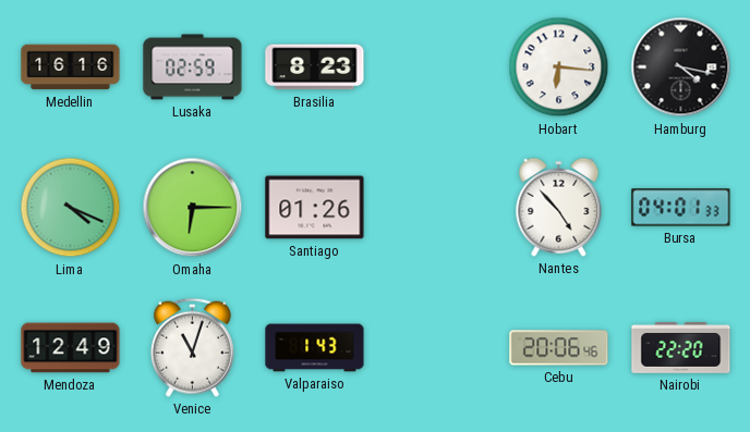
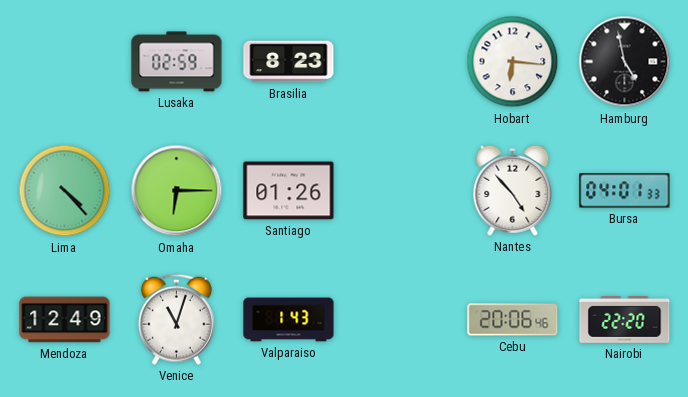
Medellin: 16:16 -> none (71, 67)
Hamburg: 4:17 -> 4:58 (625, 62)
Lima: 4:19 -> 4:23 (65, 191)
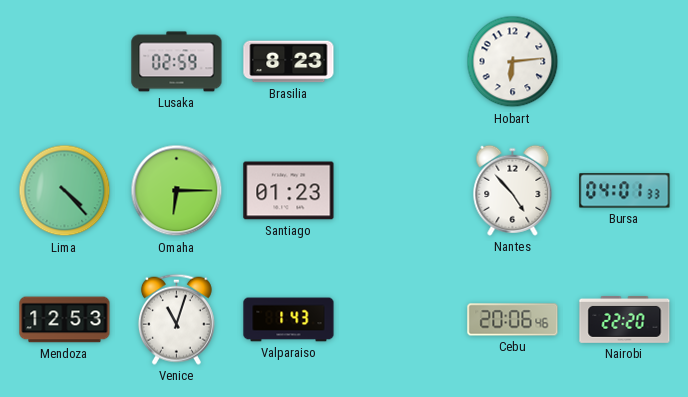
Hobart: 6:16 -> 6:14 (513, 62)
Hamburg: 4:58 -> none (625, 62)
Santiago: 01:26 -> 01:23 (289, 191)
Mendoza: 12:49 -> 12:53 (65, 320)
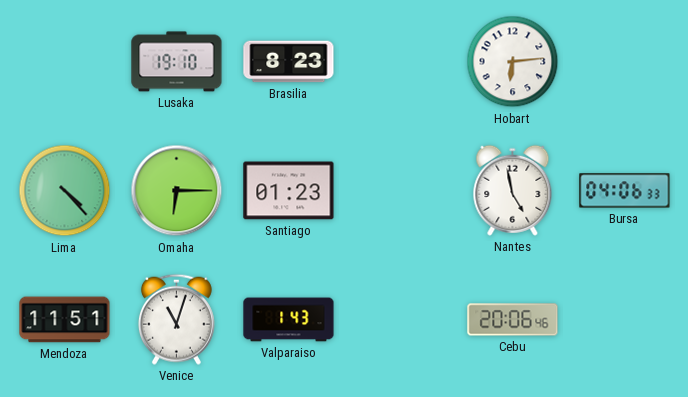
Lusaka: 02:59 -> 19:10 (177, 62)
Nantes: 4:53 -> 4:58 (513, 190)
Bursa: 04:01 -> 04:06 (625, 191)
Mendoza: 12:53 -> 11:51 (65, 320)
Nairobi: 22:20 -> none (625, 319)
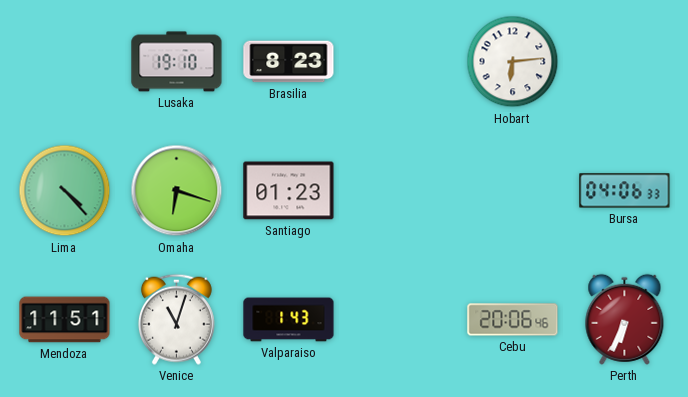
Omaha: 6:15 -> 6:18 (177, 191)
Nantes: 4:58 -> none (513, 190)
Perth: none -> 6:34 (625, 319)
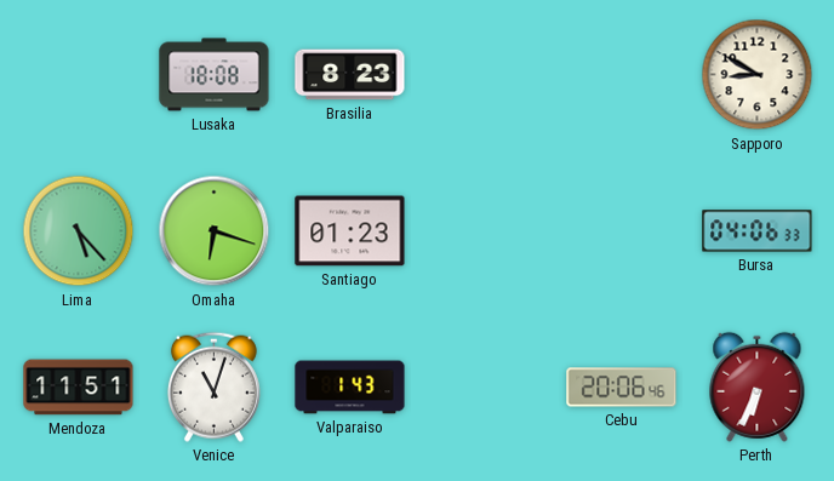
Lusaka: 19:10 -> 18:08 (215, 75)
Hobart: 6:14 -> none (513, 62)
Sapporo: none -> 8:50 (758, 75)
Lima: 4:23 -> 5:23 (79, 231)
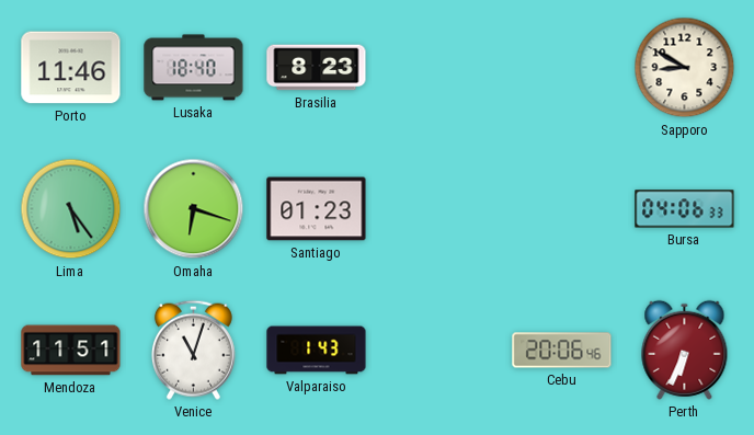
Porto: none -> 11:46 (71, 68)
Lusaka: 18:08 -> 18:40 (194, 68)
Lima: 5:23 -> 5:24 (71, 209)
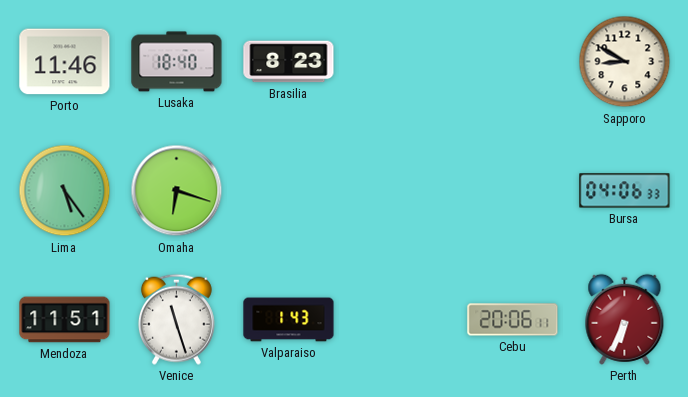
Santiago: 01:23 -> none (317, 209)
Venice: 11:03 -> 11:27 (176, 319)
Cebu: 20:06:46 -> 20:06:11 (513, 320)
